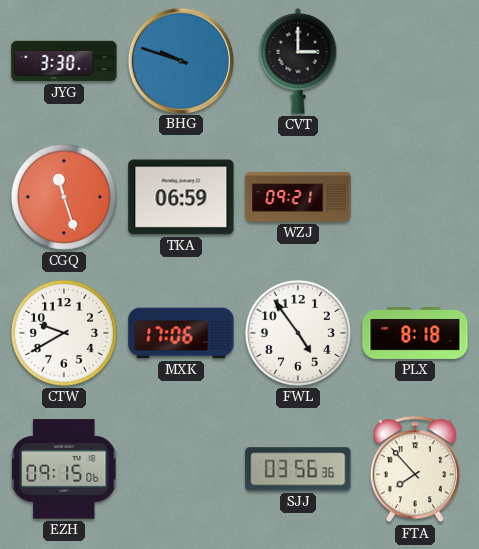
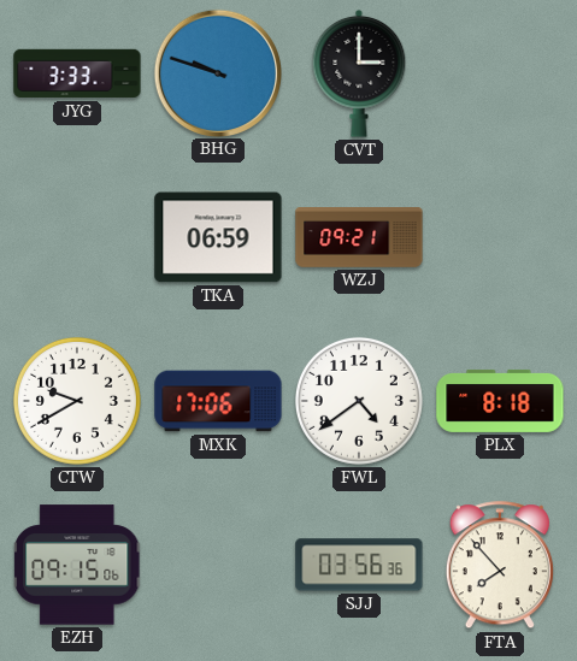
JYG: 3:30 -> 3:33 (77, 73)
CGQ: 11:27 -> none (64, 197)
FWL: 4:54 -> 4:39 (359, 401)
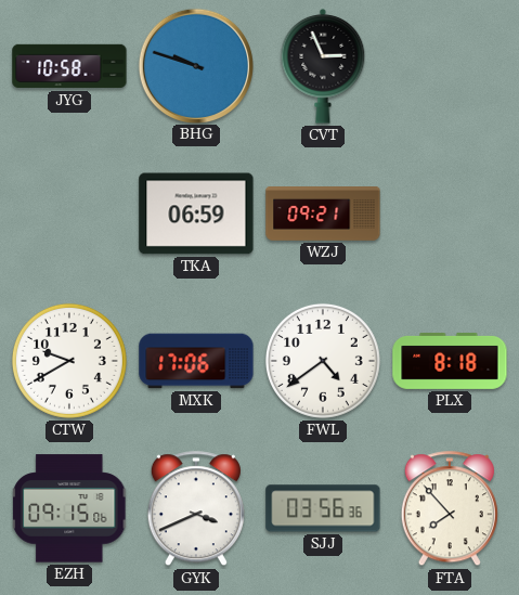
JYG: 3:33 -> 10:58 (69, 66)
CVT: 3:00 -> 2:56 (323, 66)
GYK: none -> 3:41 (196, 509)
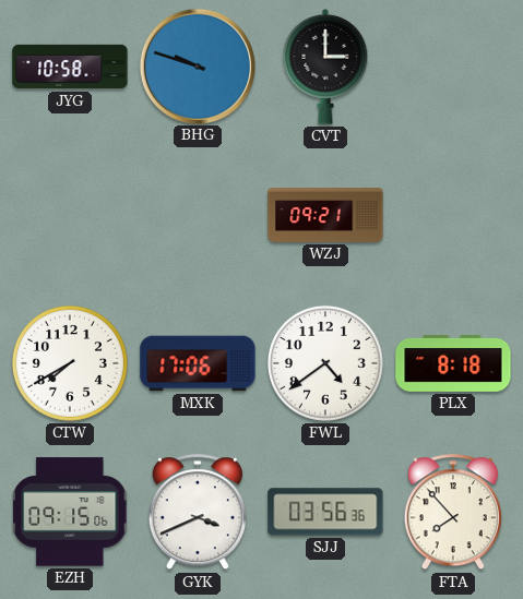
CVT: 2:56 -> 3:00 (325, 67)
TKA: 06:59 -> none (196, 214)
CTW: 9:40 -> 7:40 (70, 363)
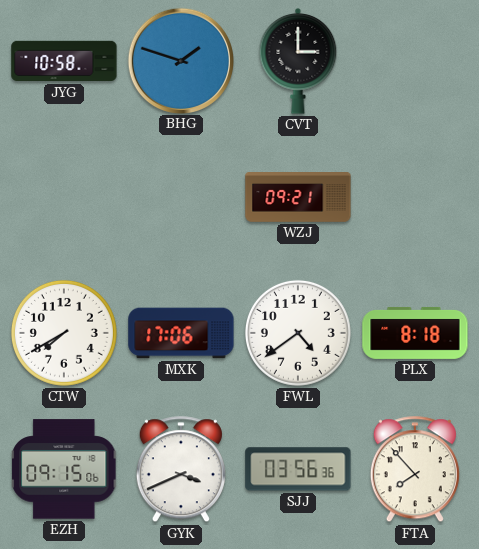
BHG: 9:48 -> 1:48 (180, 60)
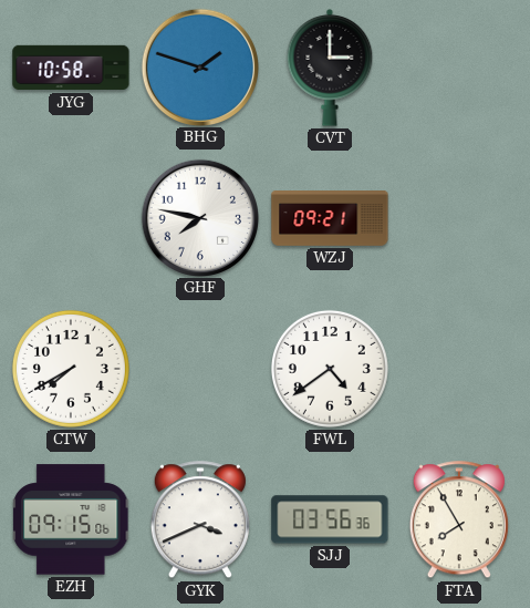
GHF: none -> 7:47 (199, 217)
MXK: 17:06 -> none (181, 333)
PLX: 8:18 -> none (415, 333)
FTA: 7:53 -> 7:55 (459, 521)
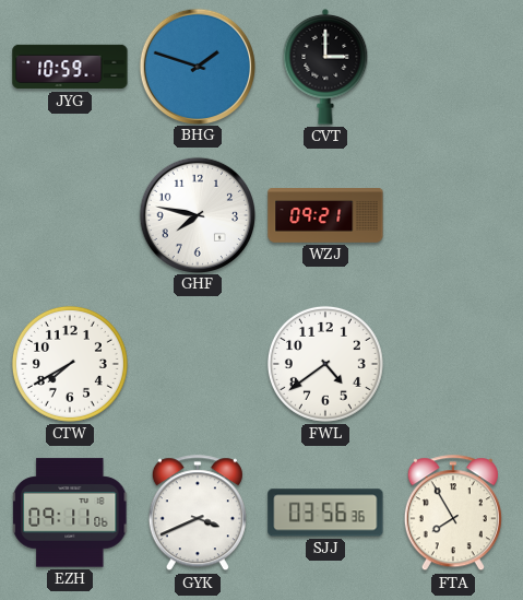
JYG: 10:58 -> 10:59 (70, 67)
EZH: 09:15 -> 09:11 (71, 513)
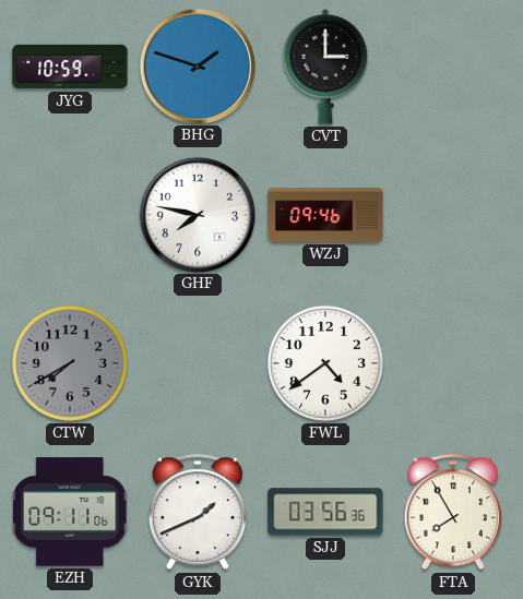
WZJ: 09:21 -> 09:46 (325, 216)
CTW dial: white -> grey (70, 363)
GYK: 3:41 -> 1:41 (198, 513)
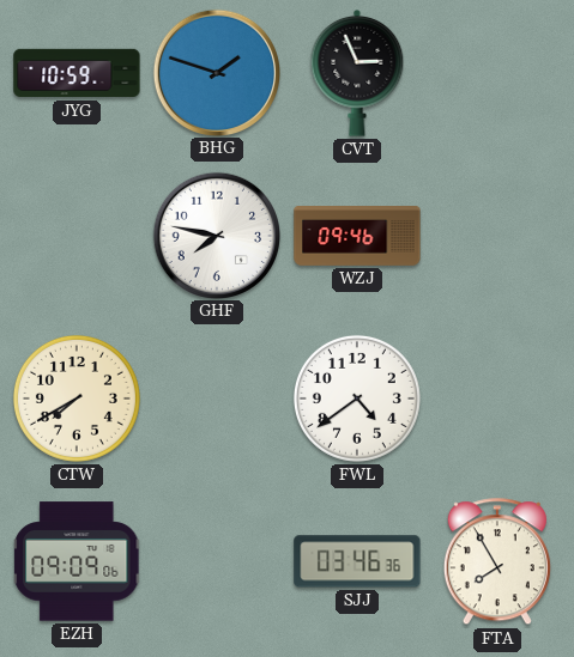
CVT: 3:00 -> 2:56 (357, 73)
CTW dial: grey -> cream (77, 399)
EZH: 09:11 -> 09:09 (78, 561)
GYK: 1:41 -> none (198, 513)
SJJ: 03:56 -> 03:46 (357, 561)
